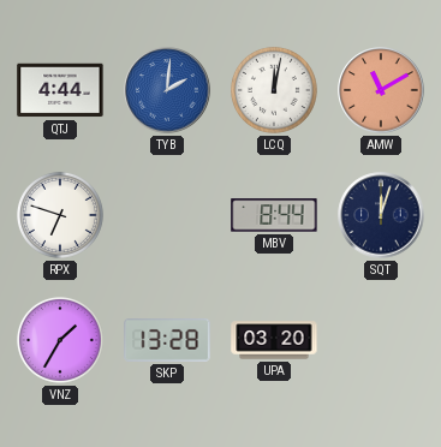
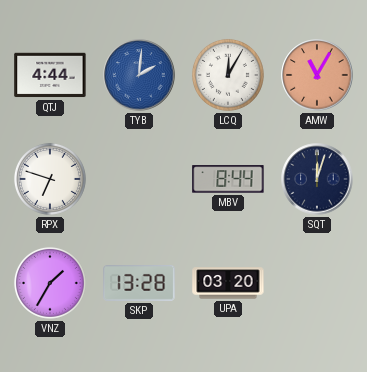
LCQ: 12:02 -> 12:05 (228, 75)
AMW: 11:10 -> 11:05 (317, 75)
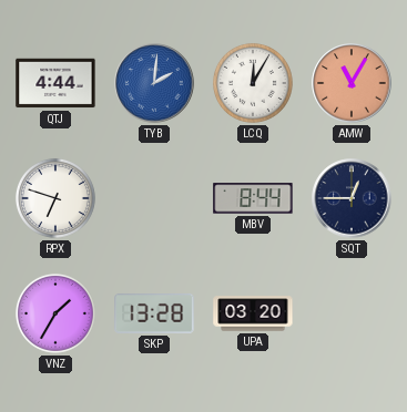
SQT: 12:03 -> 12:45 (352, 198)
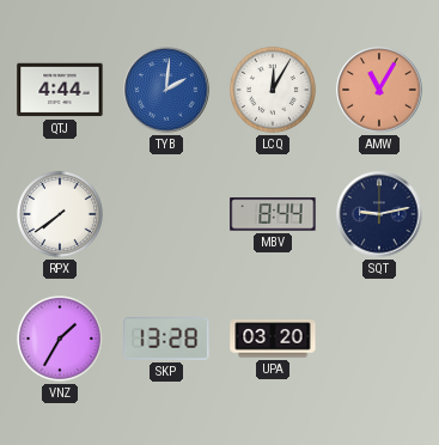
RPX: 6:48 -> 7:39 (60, 214)
SQT: 12:45 -> 9:13 (379, 214)
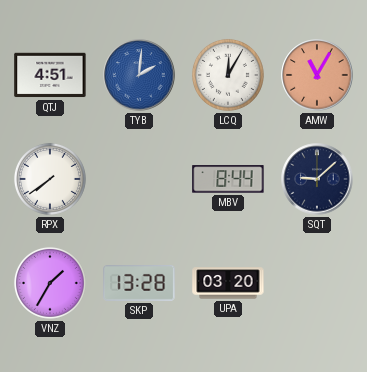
QTJ: 4:44 -> 4:51 (50, 75)
SQT: 9:13 -> 9:08 (317, 179)
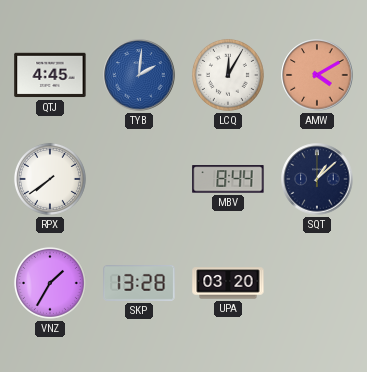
QTJ: 4:51 -> 4:45 (50, 75)
AMW: 11:05 -> 4:10 (317, 75)
SQT: 9:08 -> 1:08 (317, 179)
